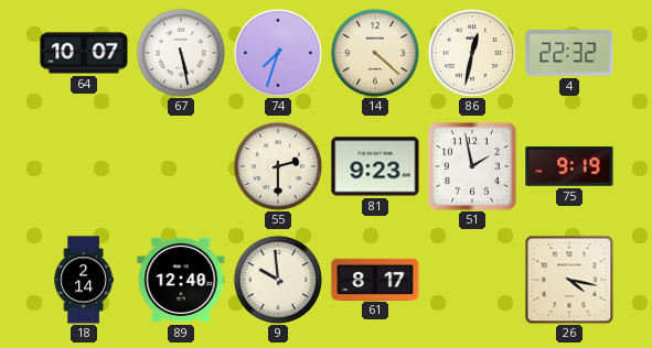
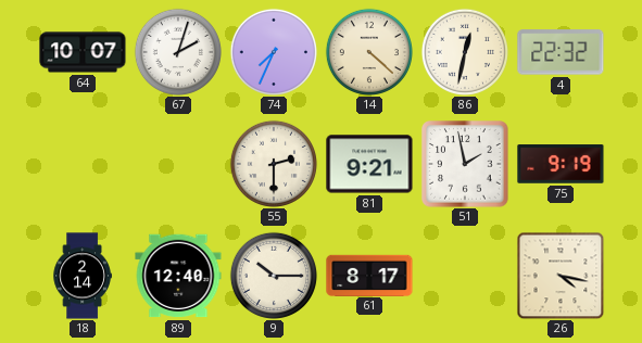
67: 5:28 -> 2:03 (178, 52)
74: 7:33 -> 7:34 (274, 52)
81: 9:23 -> 9:21 (369, 164)
9: 9:59 -> 10:15 (274, 276)
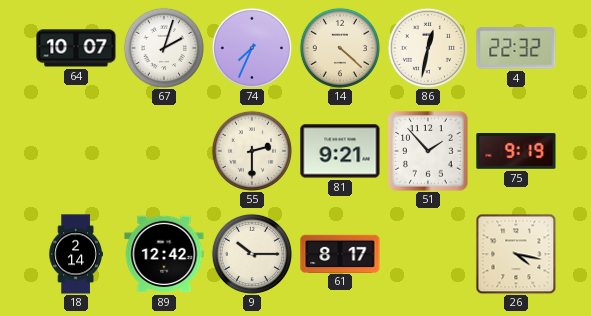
51: 1:58 -> 1:53 (428, 151)
89: 12:40 -> 12:42 (164, 254)
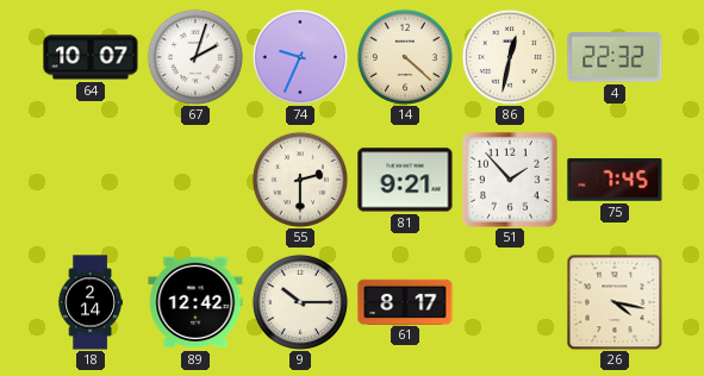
74: 7:34 -> 9:34 (300, 57)
75: 9:19 -> 7:45 (615, 180)
